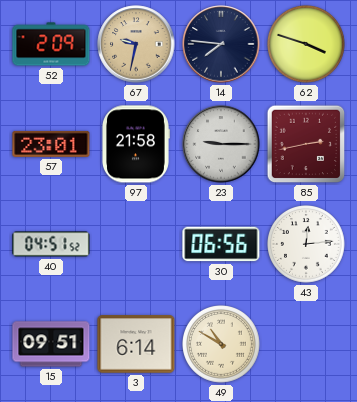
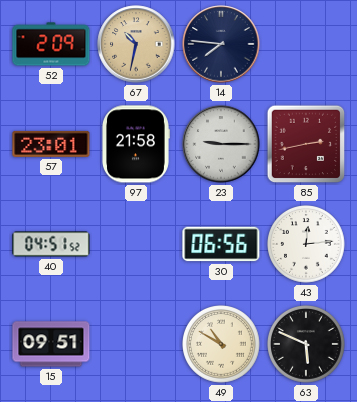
67: 9:32 -> 10:32 (136, 44)
62: 3:48 -> none (307, 45)
3: 6:14 -> none (136, 344)
63: none -> 5:49 (307, 345)
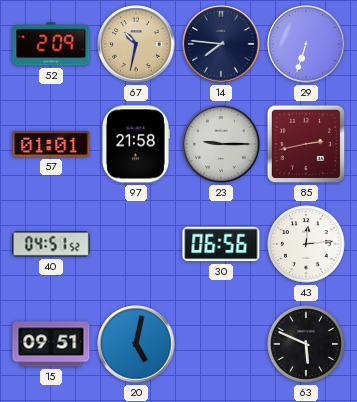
29: none -> 6:33 (306, 44)
57: 23:01 -> 01:01 (51, 144)
20: none -> 5:02 (136, 344)
49: 10:50 -> none (222, 345)
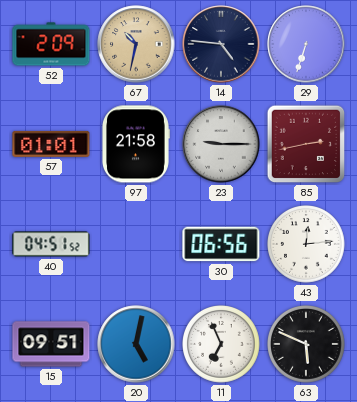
14: 7:46 -> 4:46 (221, 44)
11: none -> 6:56 (222, 345)
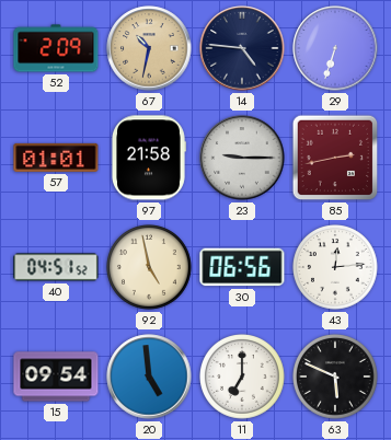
92: none -> 4:58 (150, 268)
15: 09:51 -> 09:54 (56, 377)
20: 5:02 -> 4:59 (149, 377)
11: 6:56 -> 7:00 (243, 378)
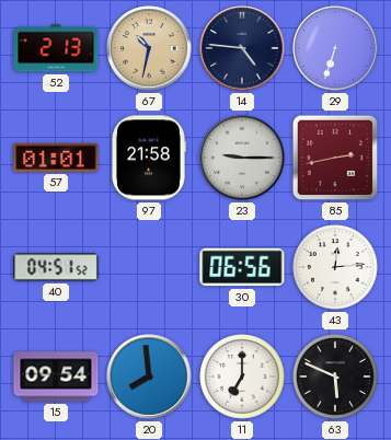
52: 2:09 -> 2:13 (56, 48)
92: 4:58 -> none (150, 268)
20: 4:59 -> 7:59 (149, 377)
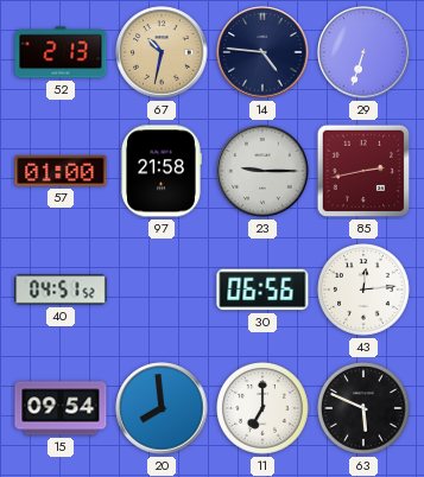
57: 01:01 -> 01:00 (61, 171)
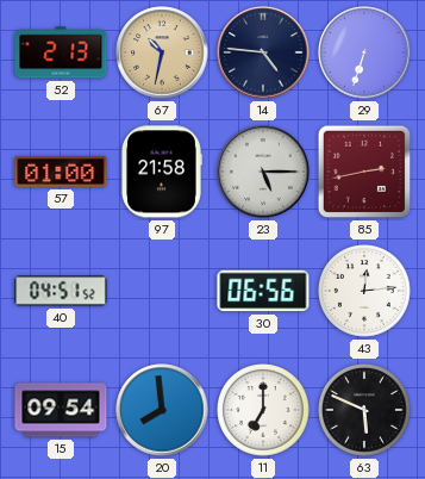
23: 9:15 -> 5:15 (263, 172)
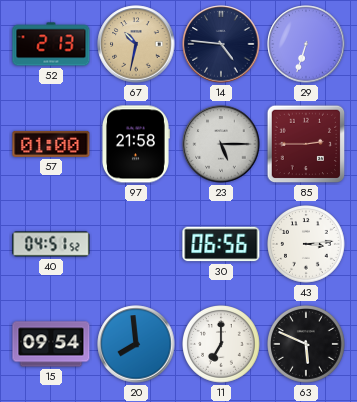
85: 2:43 -> 2:45 (306, 144)
43: 12:14 -> 3:14 (307, 245)
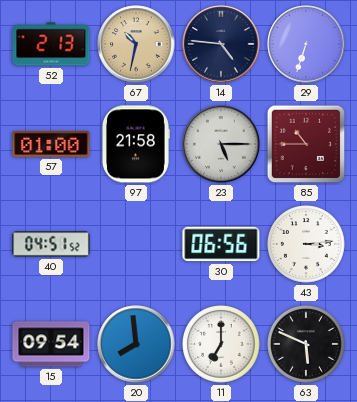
85: 2:45 -> 10:45 (306, 144)
